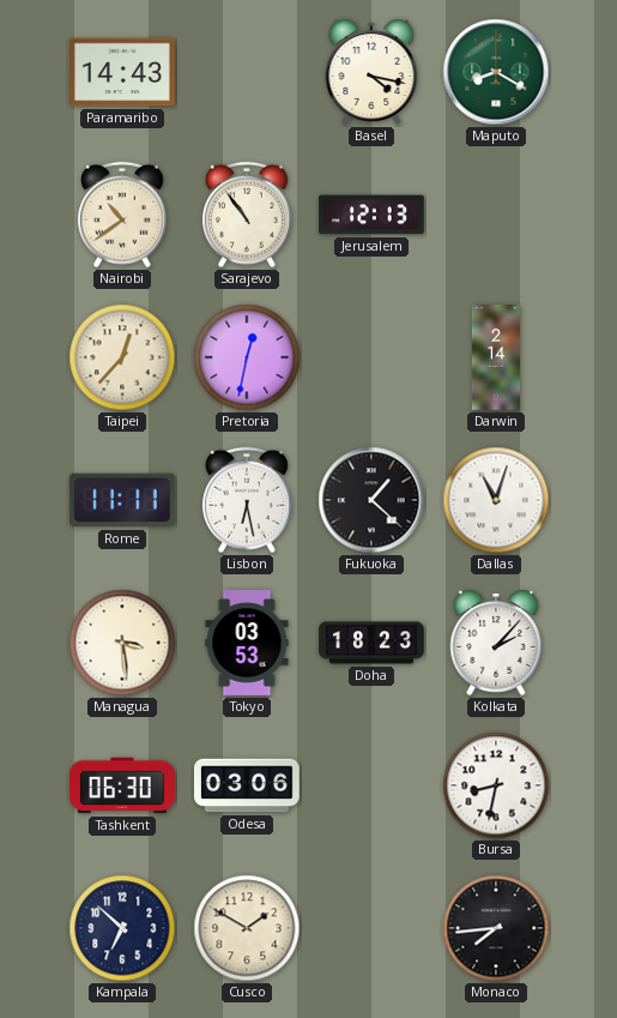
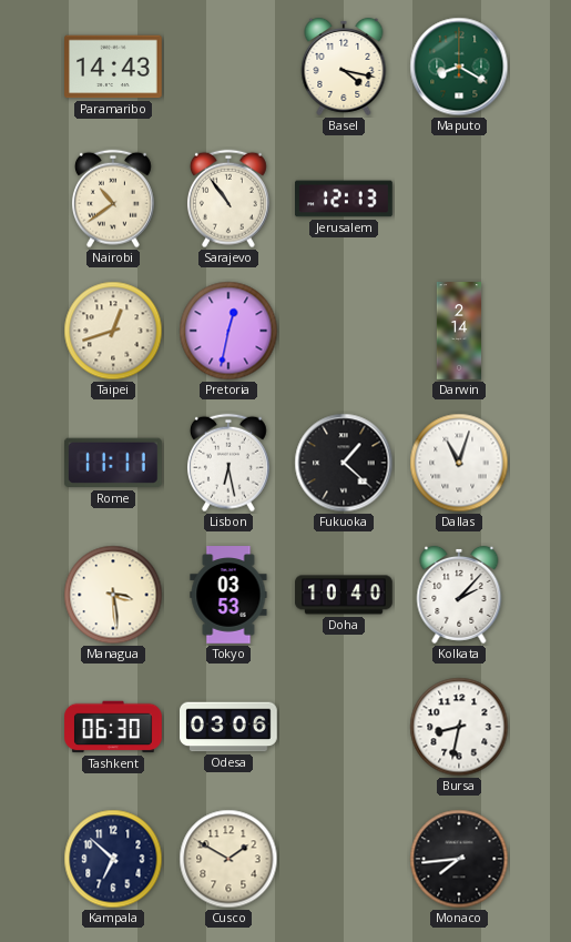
Taipei: 12:37 -> 12:42 (113, 331)
Doha: 18:23 -> 10:40 (344, 595)
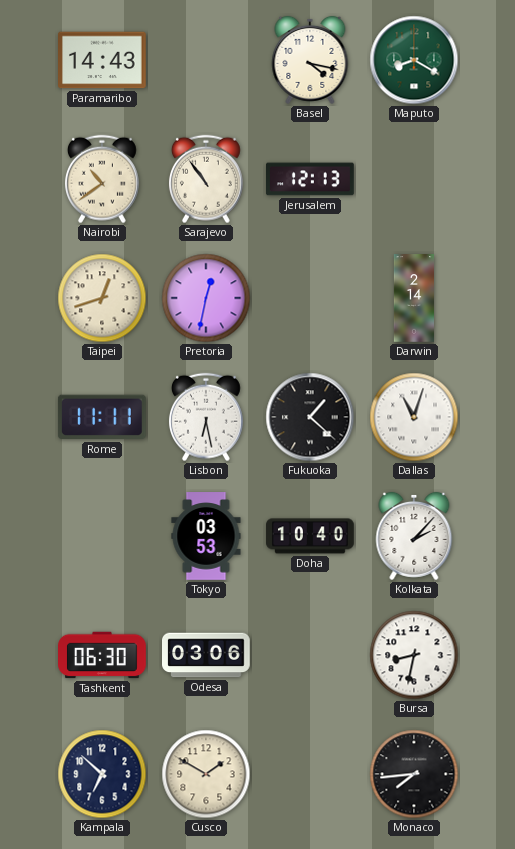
Managua: 3:29 -> none (113, 595)
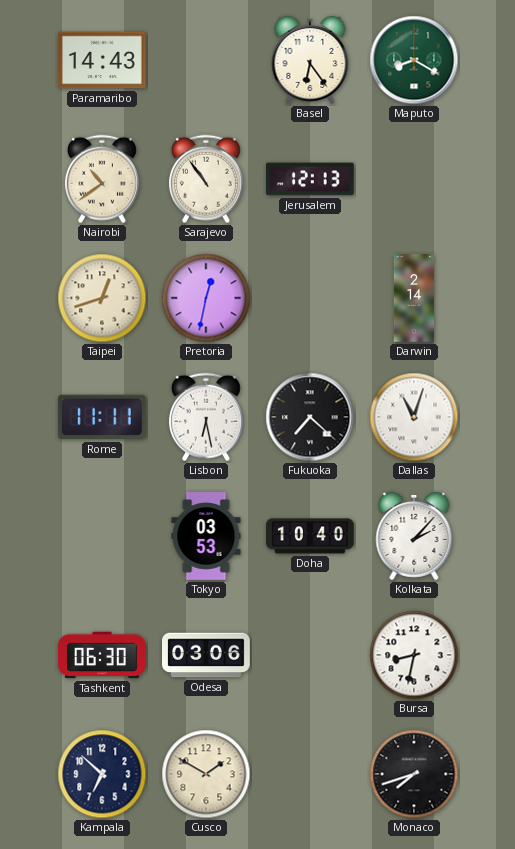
Basel: 4:17 -> 6:24 (310, 60)
Fukuoka: 1:22 -> 7:22 (310, 417)
Monaco: 7:44 -> 7:42 (414, 774)
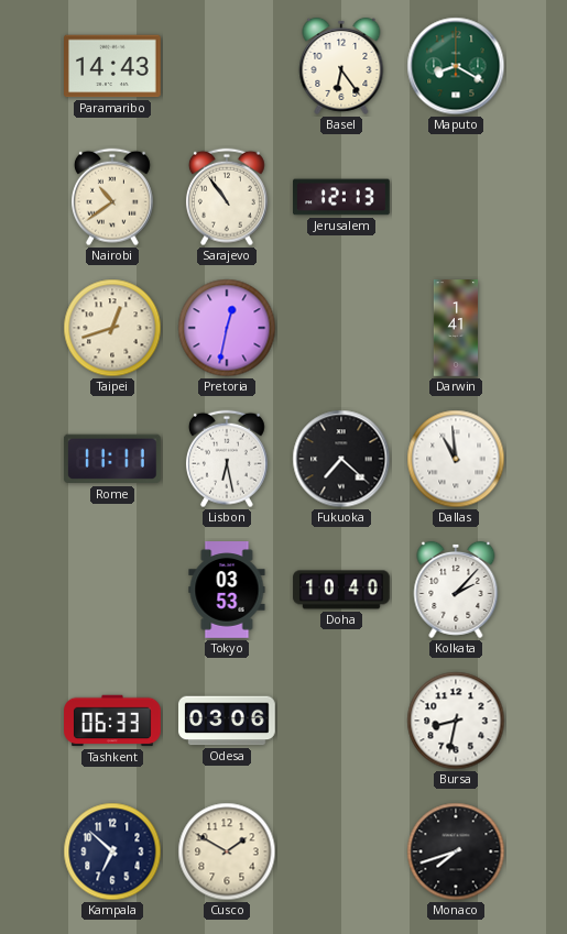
Darwin: 2:14 -> 1:41 (455, 328)
Dallas: 11:03 -> 10:59 (456, 459)
Tashkent: 06:30 -> 06:33 (112, 721)
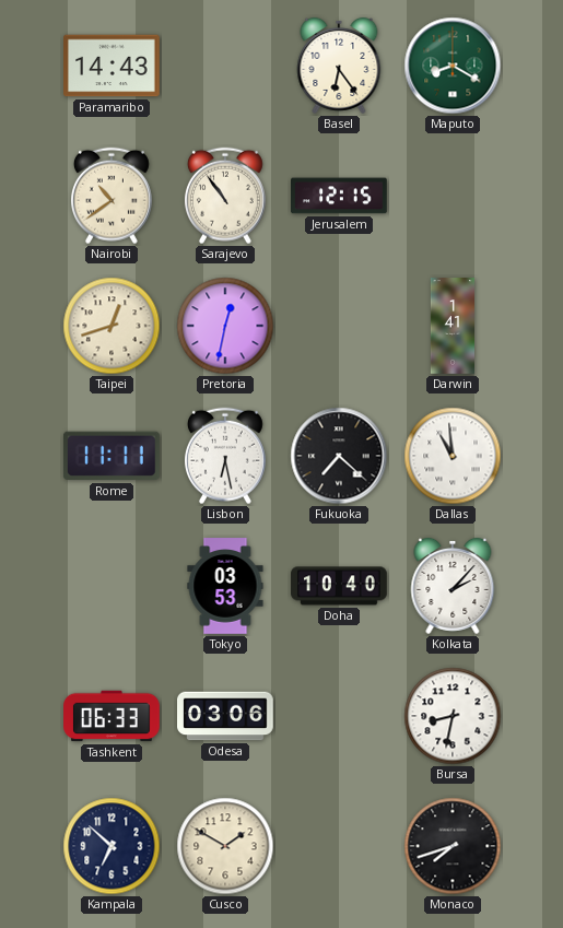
Jerusalem: 12:13 -> 12:15 (340, 196)
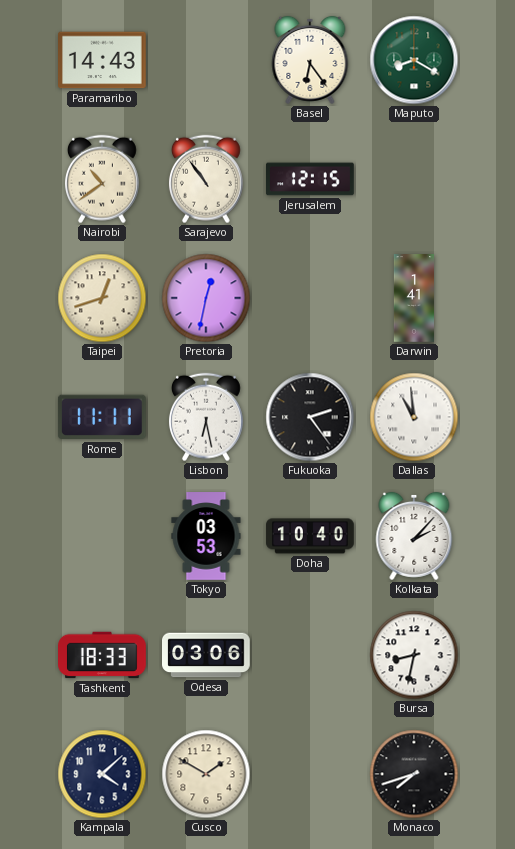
Fukuoka: 7:22 -> 2:24 (310, 417)
Tashkent: 06:33 -> 18:33 (102, 655)
Kampala: 6:52 -> 4:08 (102, 774)
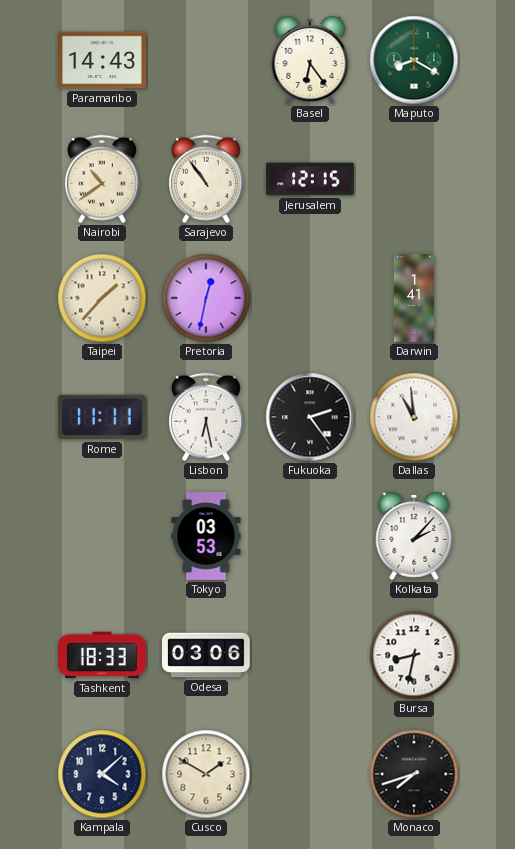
Taipei: 12:42 -> 1:37 (102, 298)
Doha: 10:40 -> none (310, 536)
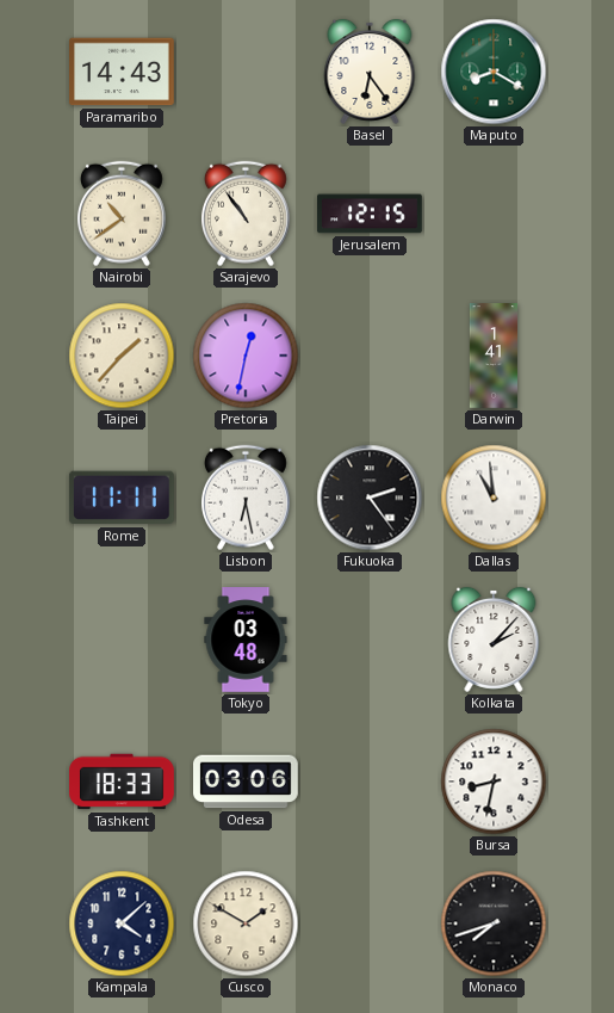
Tokyo: 03:53 -> 03:48 (246, 640)
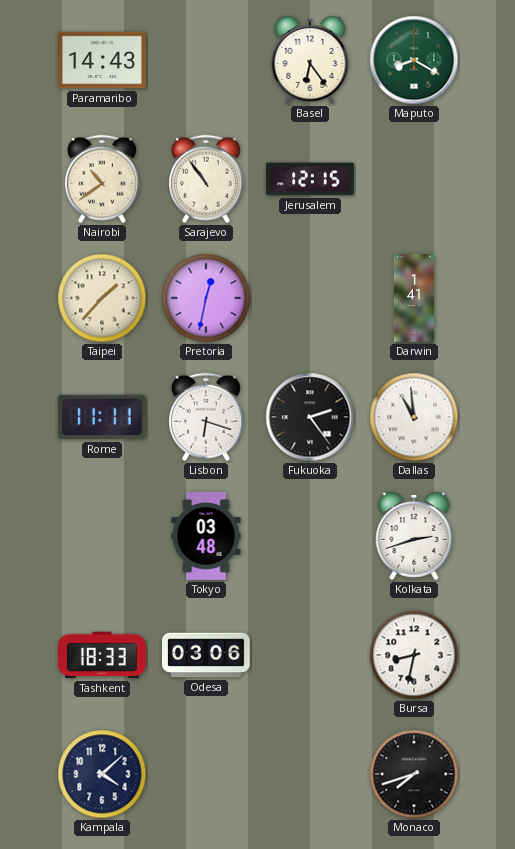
Lisbon: 6:28 -> 6:18 (206, 417)
Kolkata: 2:07 -> 2:42 (414, 536)
Cusco: 1:50 -> none (246, 924)
